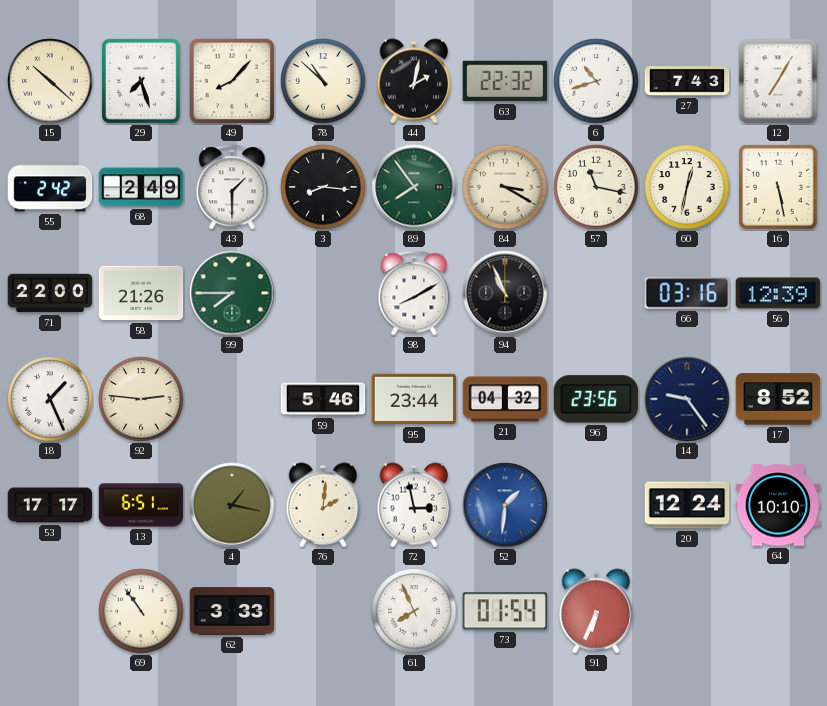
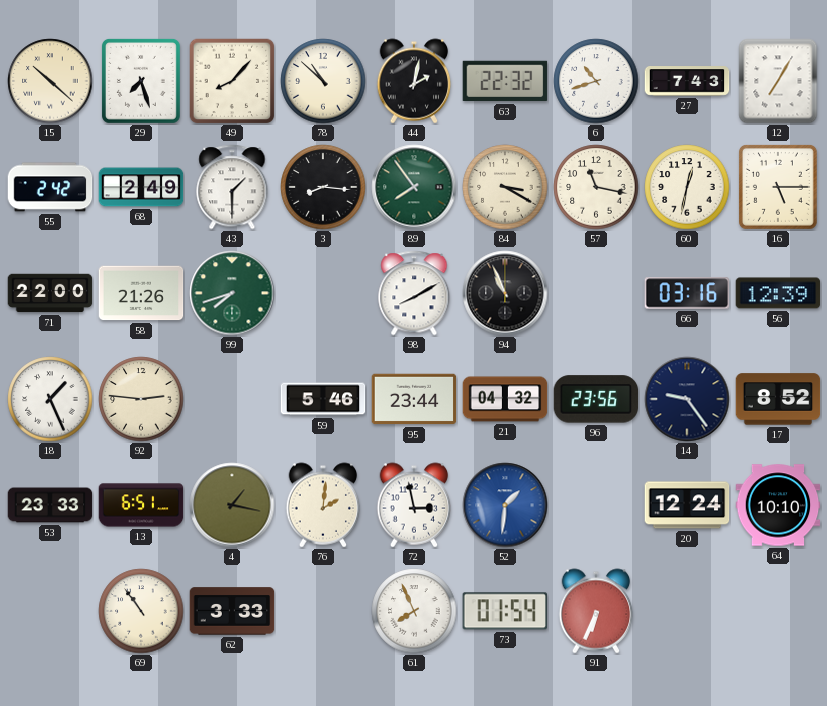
16: 5:28 -> 5:15 (778, 188)
99: 7:45 -> 7:42 (232, 293)
53: 17:17 -> 23:33 (50, 505)
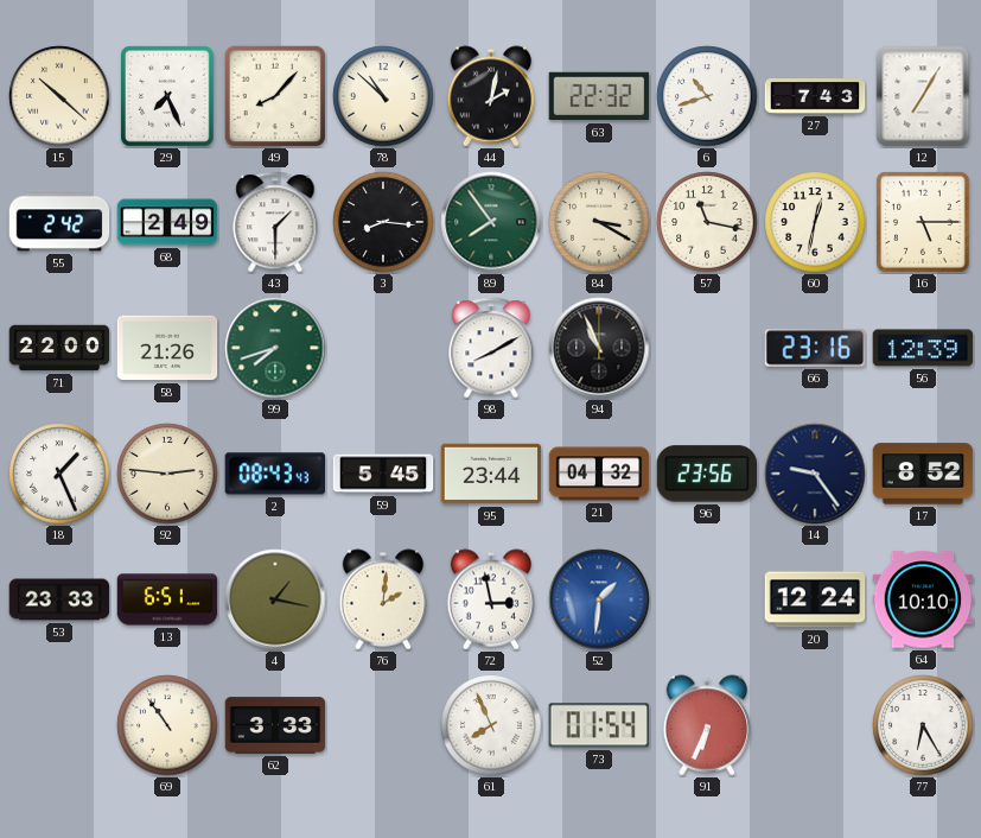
29: 7:27 -> 7:26 (167, 97)
66: 03:16 -> 23:16 (815, 348)
2: none -> 08:43 (275, 474)
59: 5:46 -> 5:45 (383, 474)
77: none -> 6:25 (923, 725)
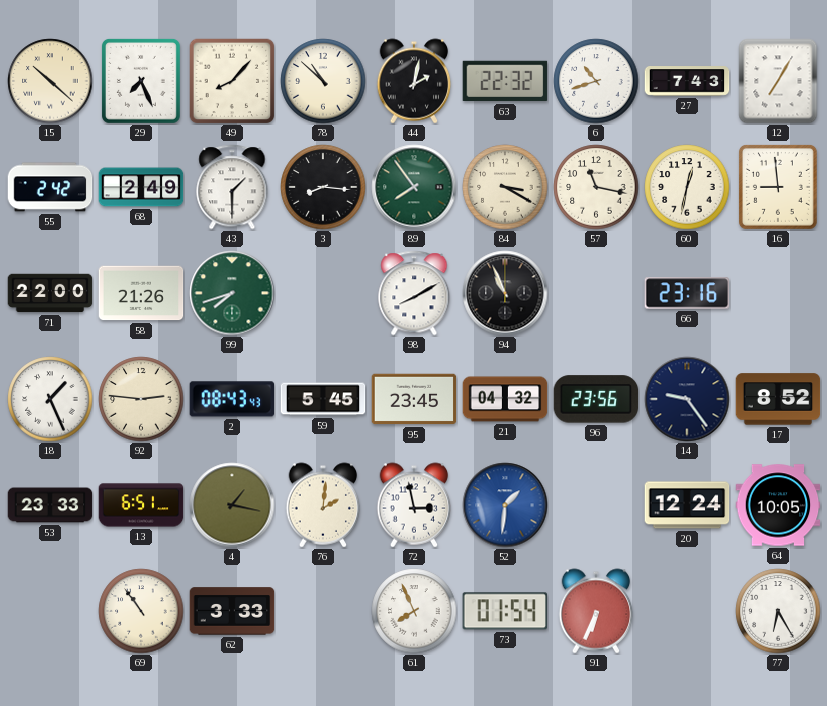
16: 5:15 -> 8:59 (778, 188)
56: 12:39 -> none (923, 348)
95: 23:44 -> 23:45 (414, 399)
64: 10:10 -> 10:05 (778, 505)
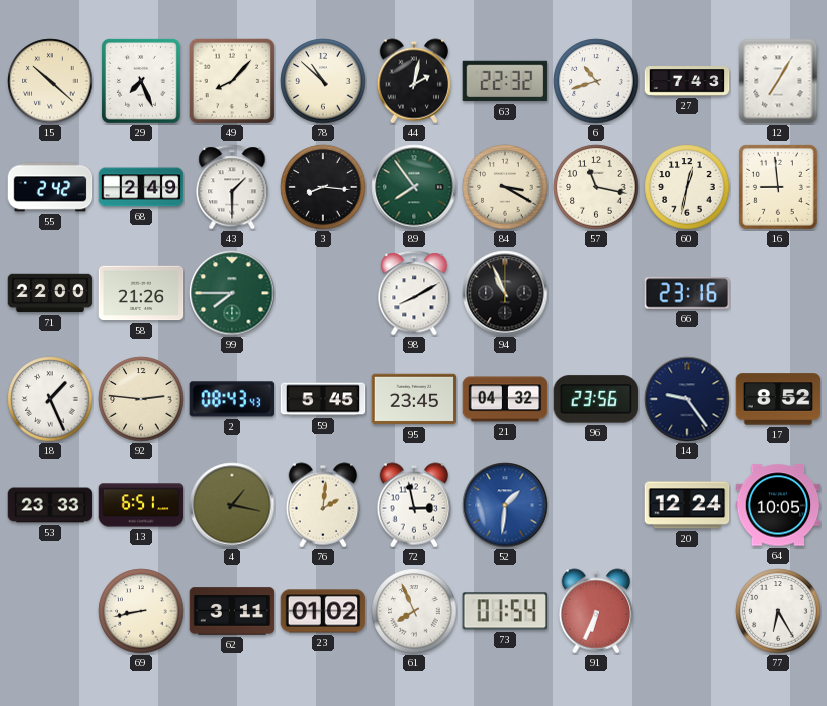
99: 7:42 -> 7:45 (232, 293)
69: 10:54 -> 8:43 (141, 611)
62: 3:33 -> 3:11 (232, 611)
23: none -> 01:02 (323, 611)
